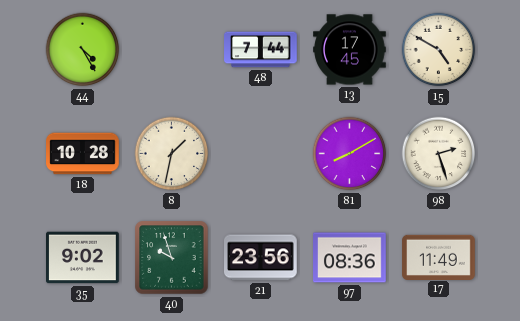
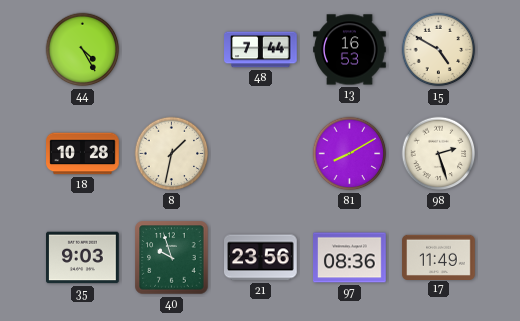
13: 17:45 -> 16:53 (350, 50)
35: 9:02 -> 9:03 (83, 258)
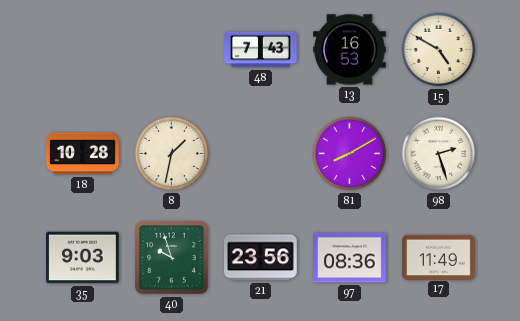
44: 4:25 -> none (83, 50)
48: 7:44 -> 7:43 (261, 50)
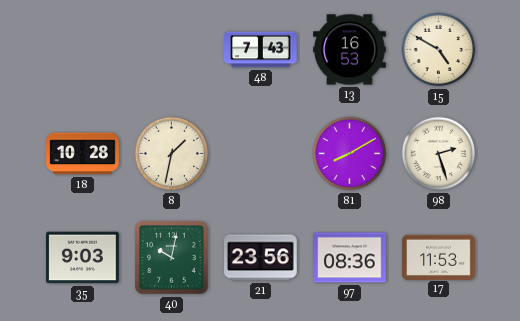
40: 9:57 -> 10:02 (172, 258)
17: 11:49 -> 11:53 (439, 257)
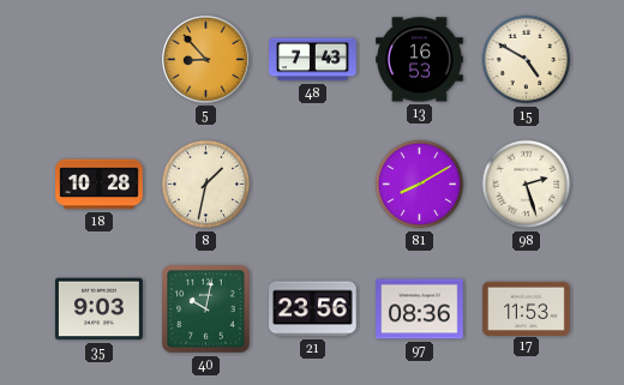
5: none -> 8:53 (205, 59)
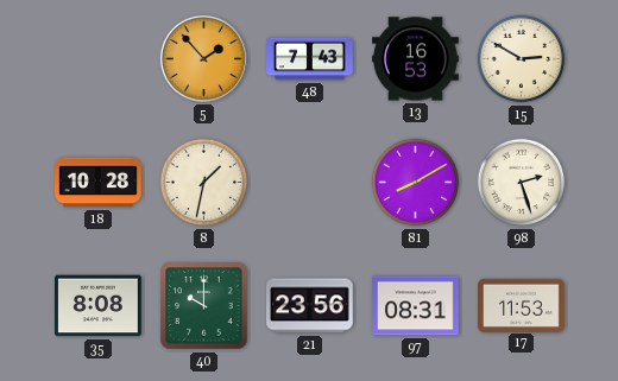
5: 8:53 -> 1:53 (203, 58)
15: 4:50 -> 2:50 (522, 59)
35: 9:03 -> 8:08 (99, 306)
40: 10:02 -> 10:00 (204, 306)
97: 08:36 -> 08:31 (416, 306)
